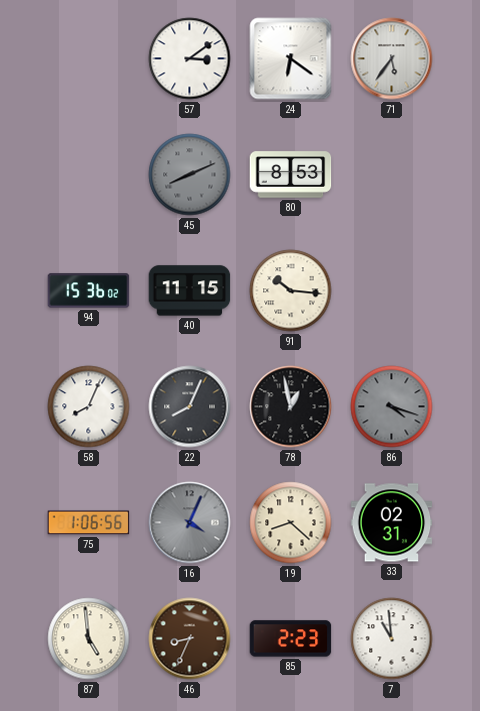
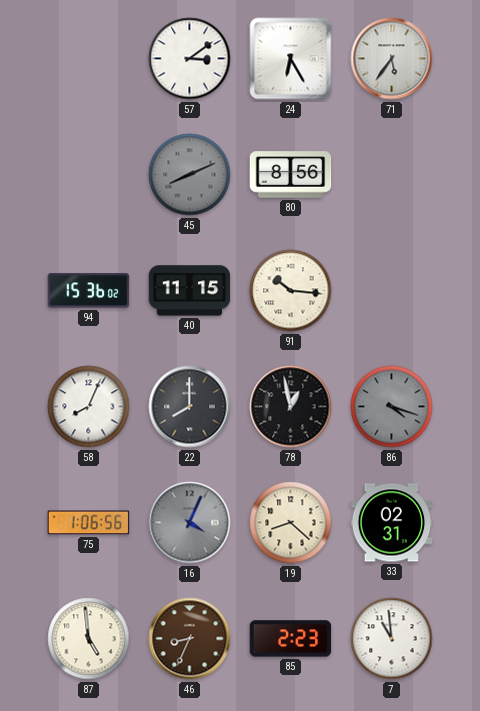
24: 6:21 -> 6:25 (291, 59)
80: 8:53 -> 8:56 (291, 175)
22: 8:04 -> 8:00 (190, 407)
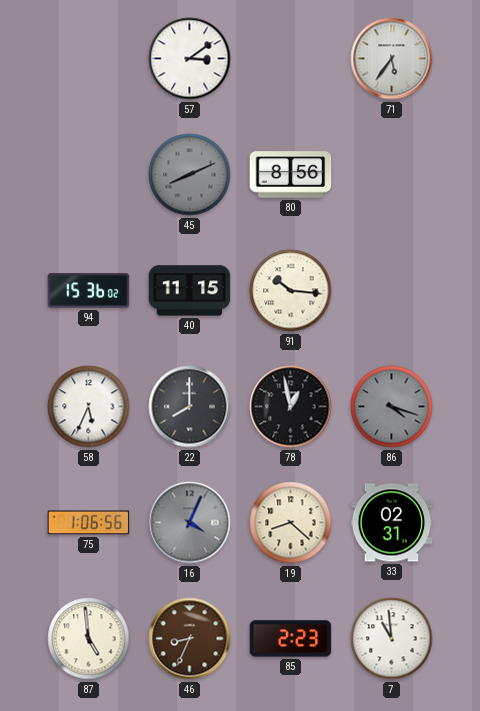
24: 6:25 -> none (291, 59)
58: 8:04 -> 5:34 (89, 407)
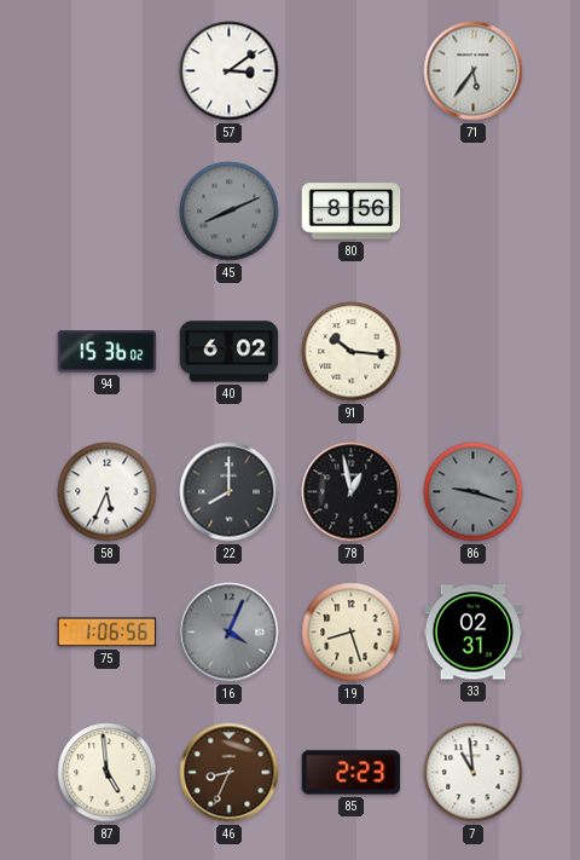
40: 11:15 -> 6:02 (230, 352)
86: 4:18 -> 9:18 (474, 492)
19: 8:22 -> 8:27 (352, 633)
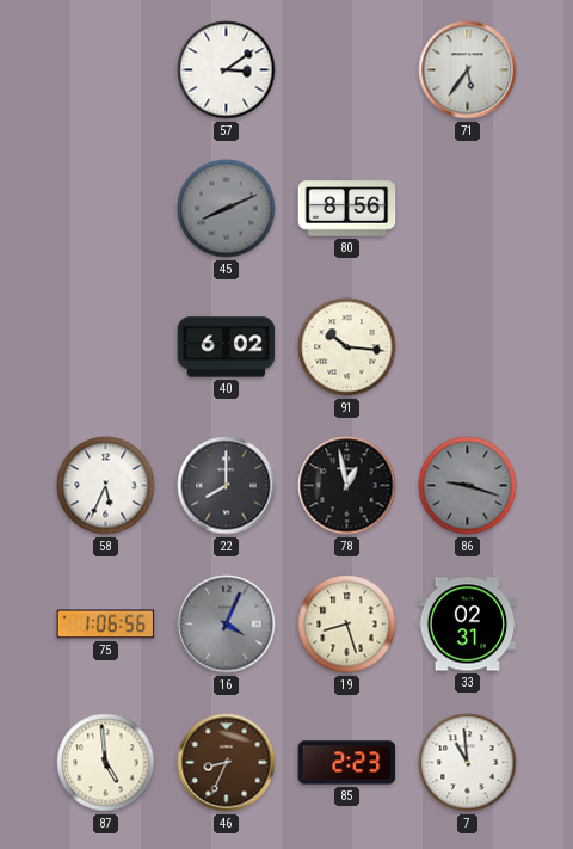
94: 15:36 -> none (108, 352)
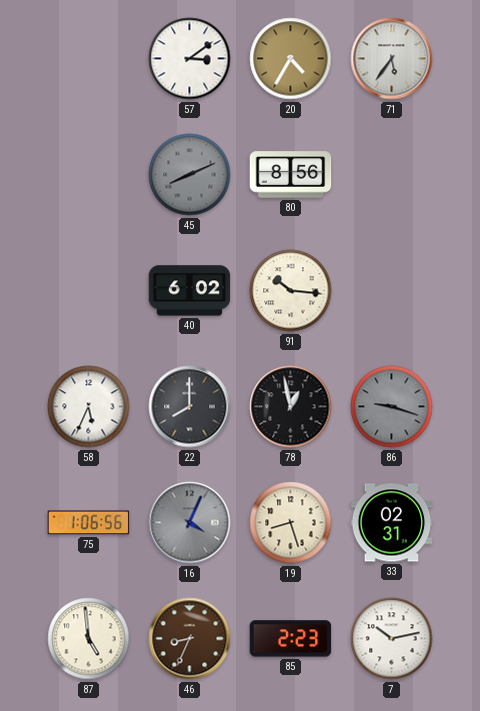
20: none -> 4:35 (291, 59)
7: 10:59 -> 10:13 (392, 639)
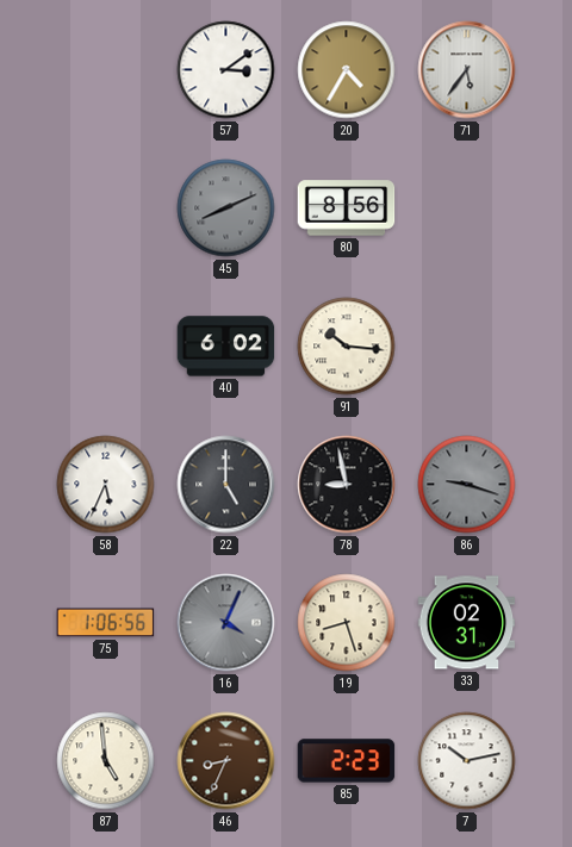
22: 8:00 -> 5:00 (226, 485)
78: 12:58 -> 8:58 (347, 485)
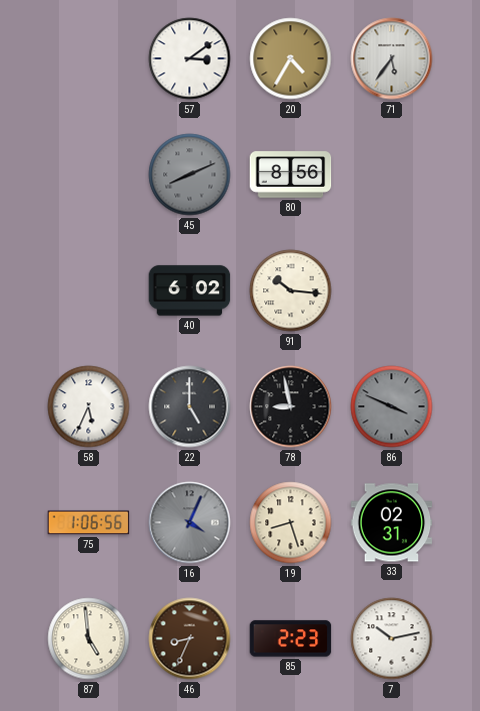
86: 9:18 -> 3:49 (392, 407)
